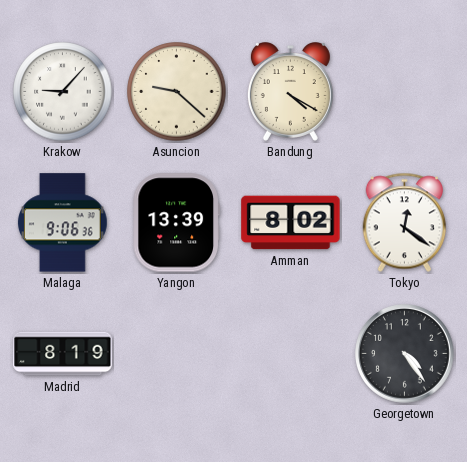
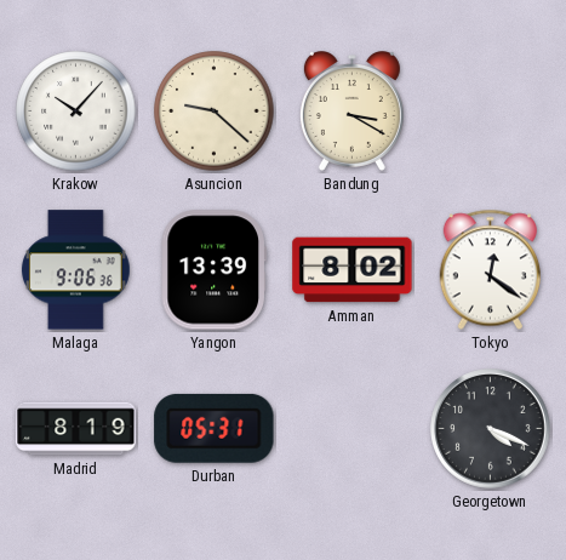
Krakow: 9:07 -> 10:07 (76, 112)
Bandung: 4:20 -> 3:20 (351, 112)
Durban: none -> 05:31 (215, 428)
Georgetown: 4:24 -> 4:19 (491, 429)
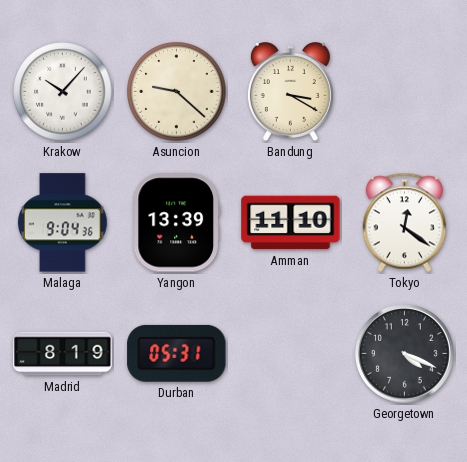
Malaga: 9:06 -> 9:04 (62, 223)
Amman: 8:02 -> 11:10 (291, 223)
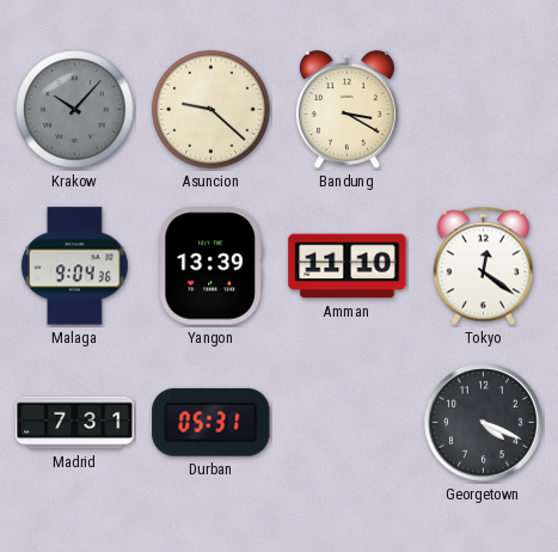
Krakow dial: white -> grey (75, 110)
Madrid: 8:19 -> 7:31 (75, 423)
